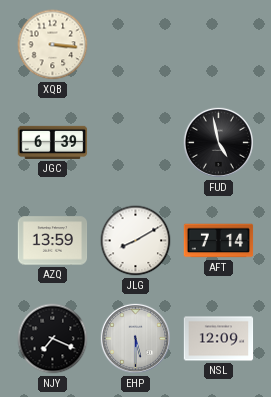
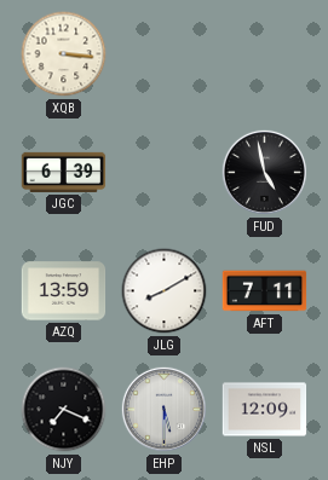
AFT: 7:14 -> 7:11 (265, 291)
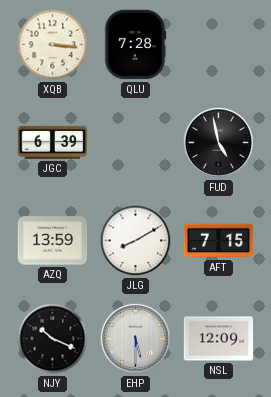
QLU: none -> 7:28 (135, 45)
AFT: 7:11 -> 7:15 (219, 241)
NJY: 7:19 -> 10:19 (53, 339)
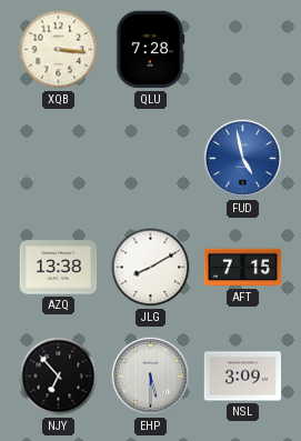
JGC: 6:39 -> none (53, 142)
FUD dial: black -> blue (242, 158)
AZQ: 13:59 -> 13:38 (59, 268)
NJY: 10:19 -> 6:53 (59, 377)
NSL: 12:09 -> 3:09 (243, 377)
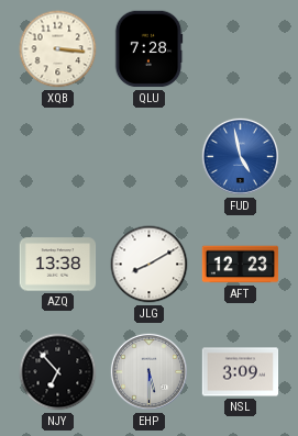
AFT: 7:15 -> 12:23 (241, 265)
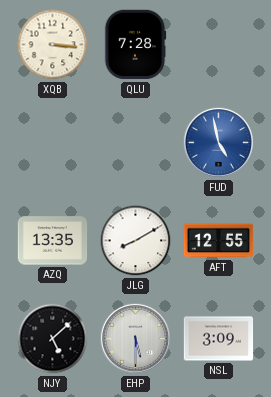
AZQ: 13:38 -> 13:35 (53, 241)
AFT: 12:23 -> 12:55 (219, 241)
NJY: 6:53 -> 5:08 (53, 339)
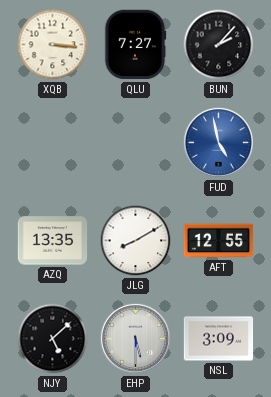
QLU: 7:28 -> 7:27 (135, 45)
BUN: none -> 2:07 (219, 45)
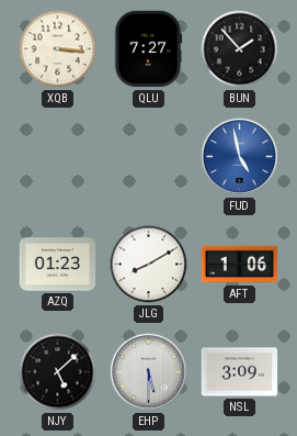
BUN: 2:07 -> 1:53 (240, 49)
AZQ: 13:35 -> 01:23 (58, 265)
AFT: 12:55 -> 1:06 (240, 265)
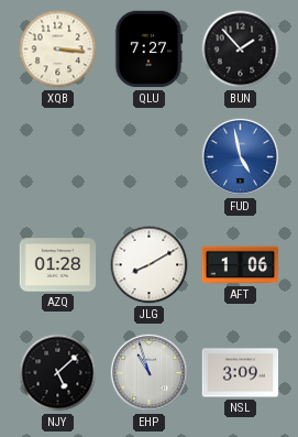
AZQ: 01:23 -> 01:28 (58, 265)
EHP: 5:30 -> 10:57 (148, 372)
